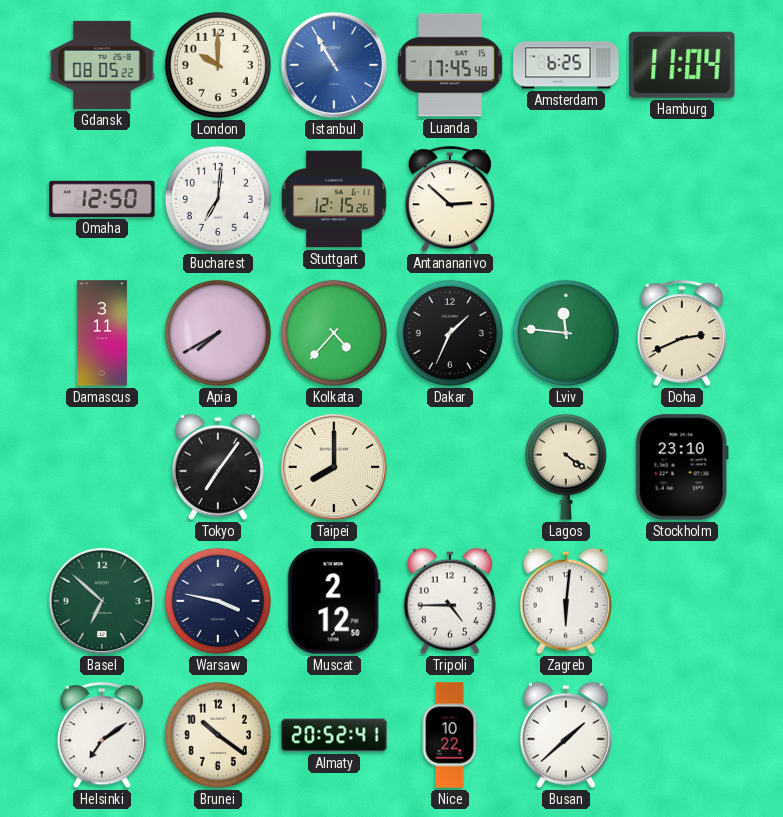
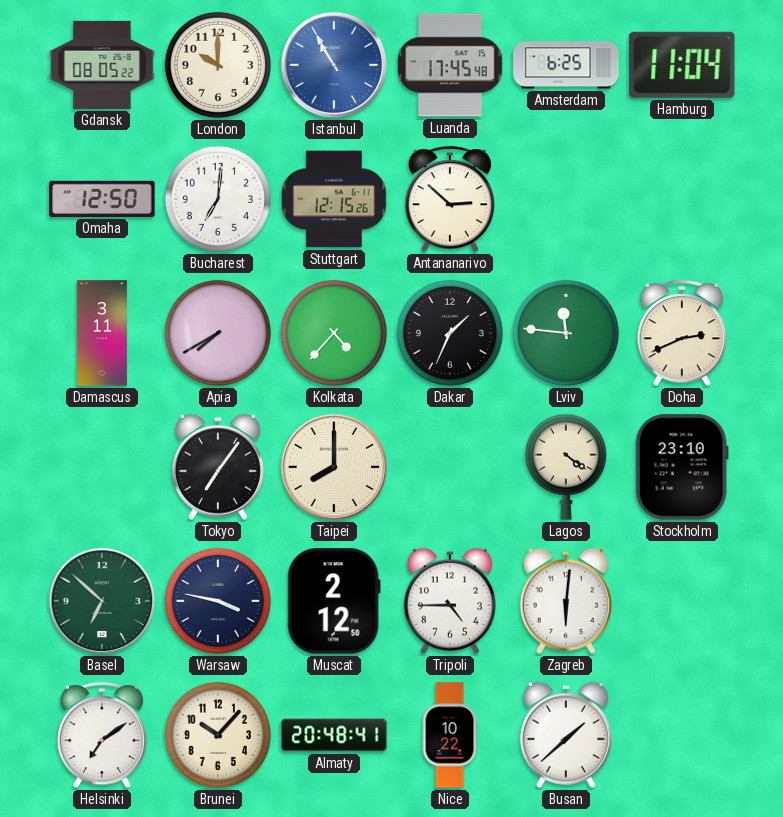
Brunei: 10:21 -> 10:07 (218, 735)
Almaty: 20:52 -> 20:48 (334, 735)
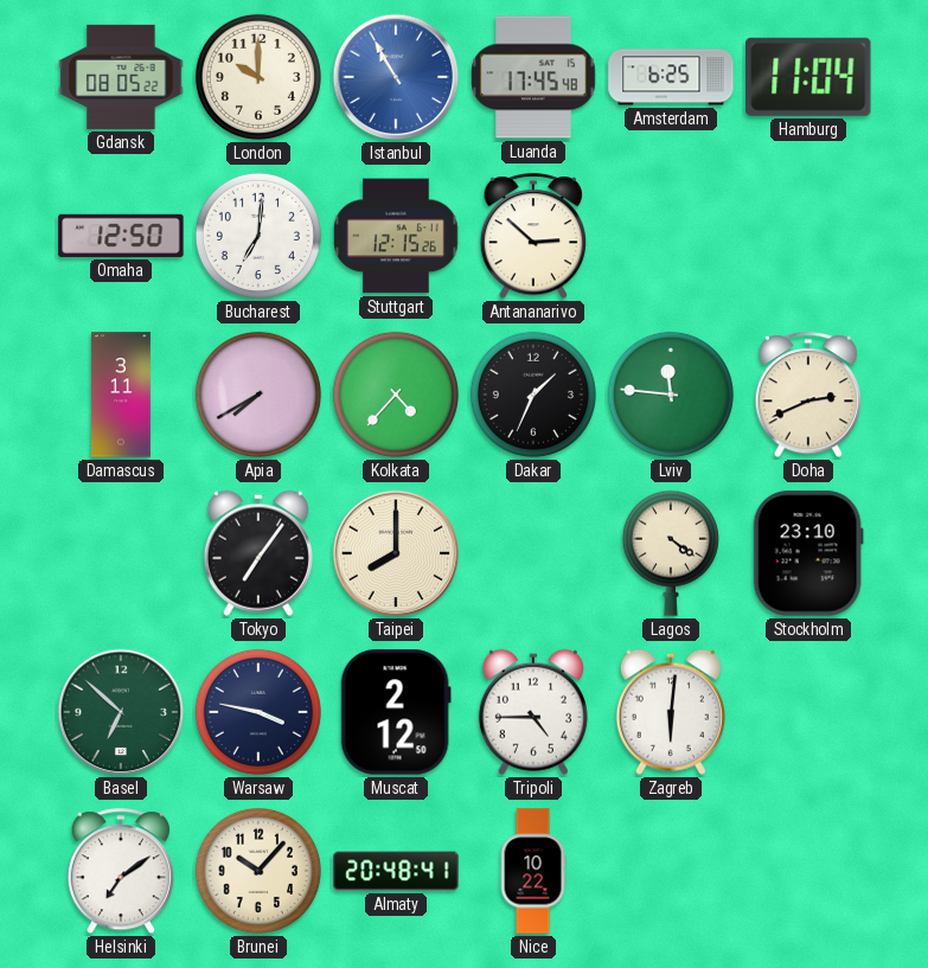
Busan: 1:38 -> none (566, 735)
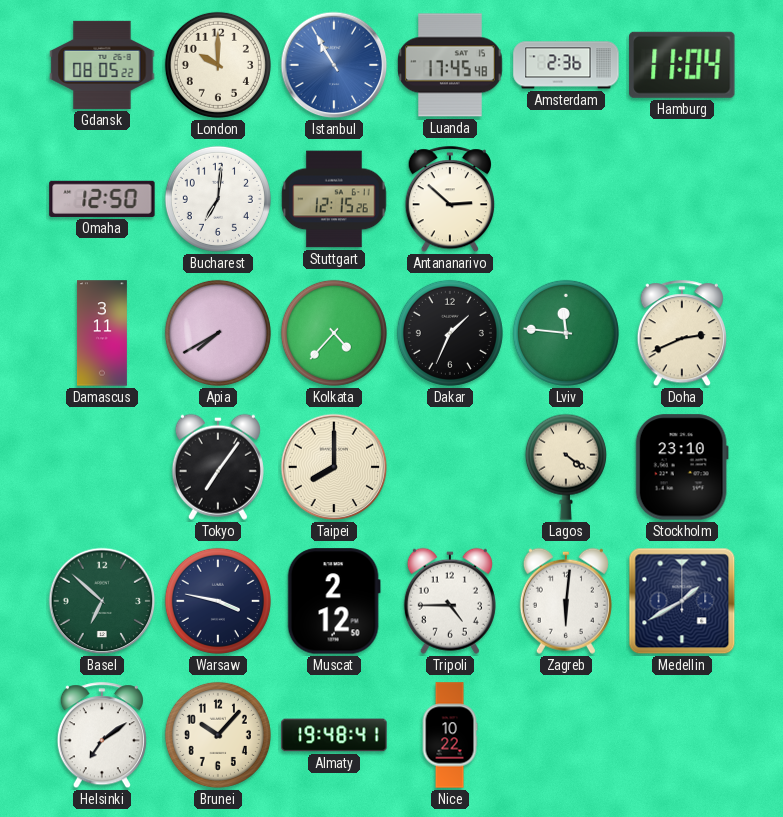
Amsterdam: 6:25 -> 2:36 (566, 65)
Medellin: none -> 1:40 (682, 601)
Almaty: 20:48 -> 19:48 (334, 735)
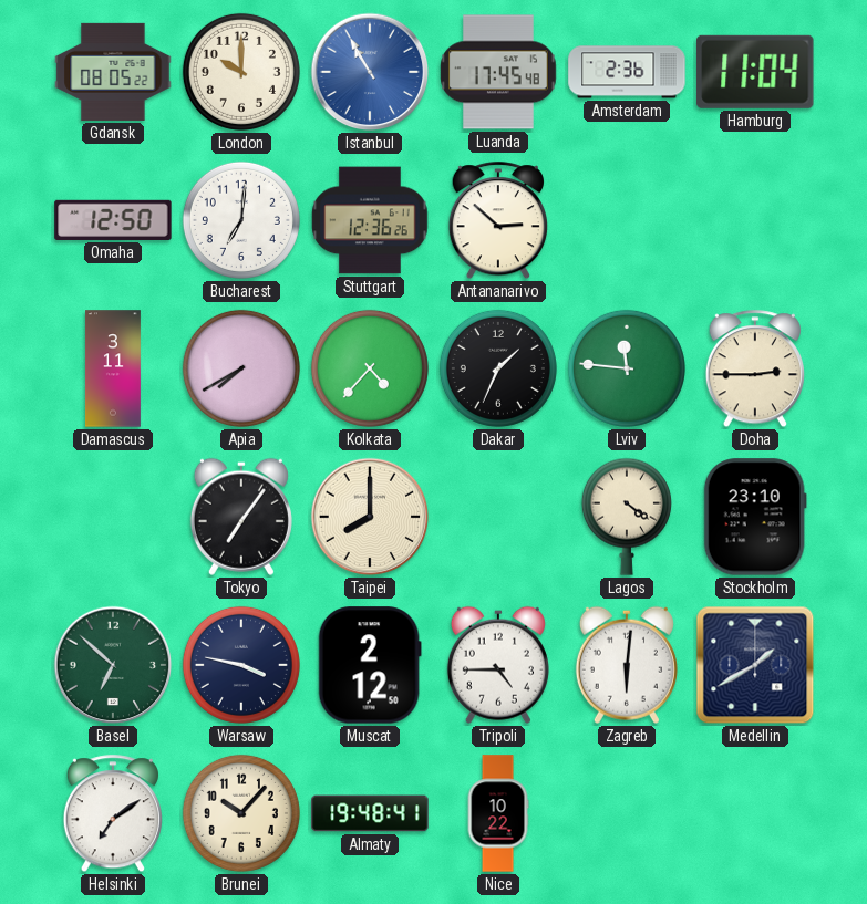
Stuttgart: 12:15 -> 12:36 (370, 220)
Doha: 2:41 -> 2:45 (755, 370)
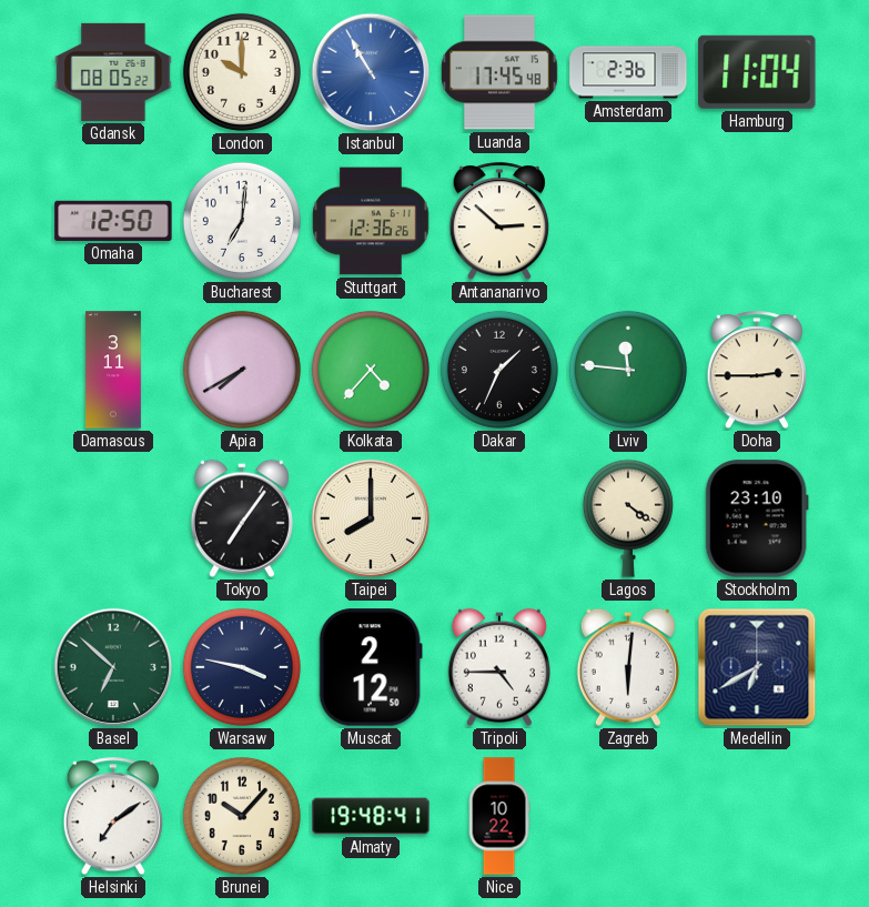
Medellin: 1:40 -> 6:40 (757, 667)
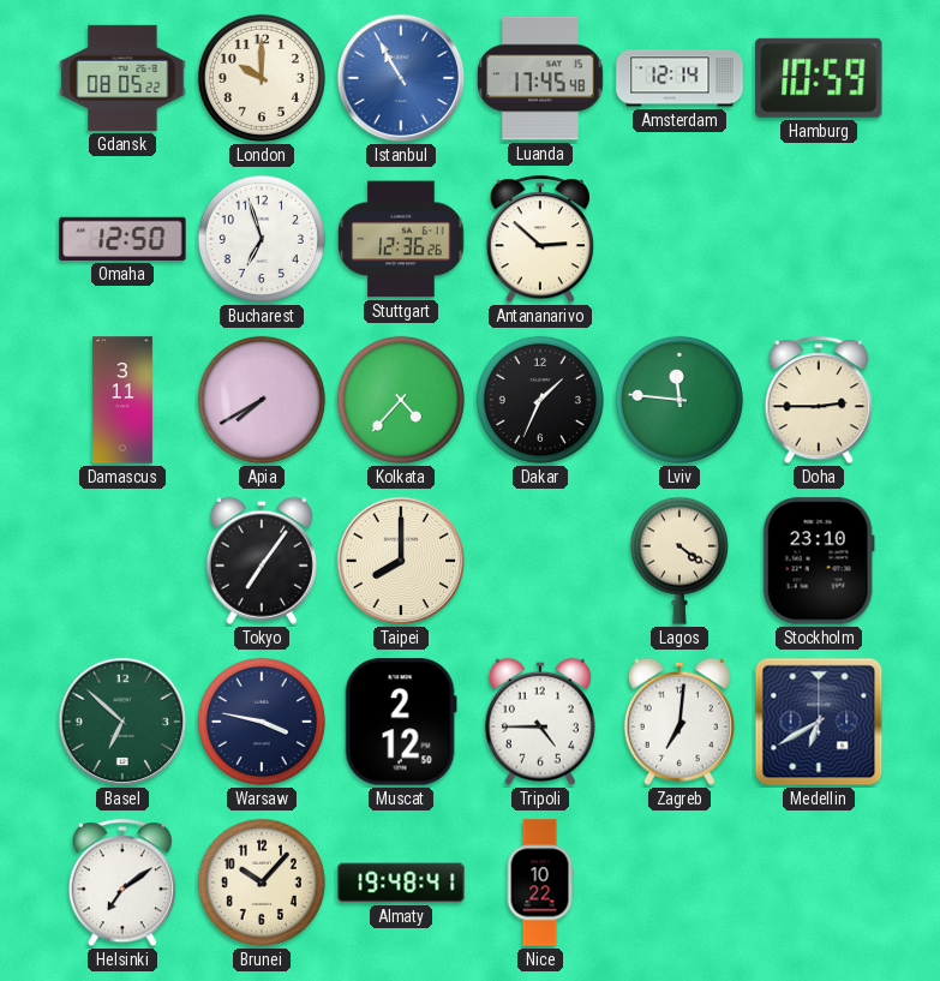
Amsterdam: 2:36 -> 12:14 (679, 78)
Hamburg: 11:04 -> 10:59 (819, 78)
Bucharest: 7:01 -> 6:57 (262, 239)
Zagreb: 6:01 -> 7:01 (679, 722)
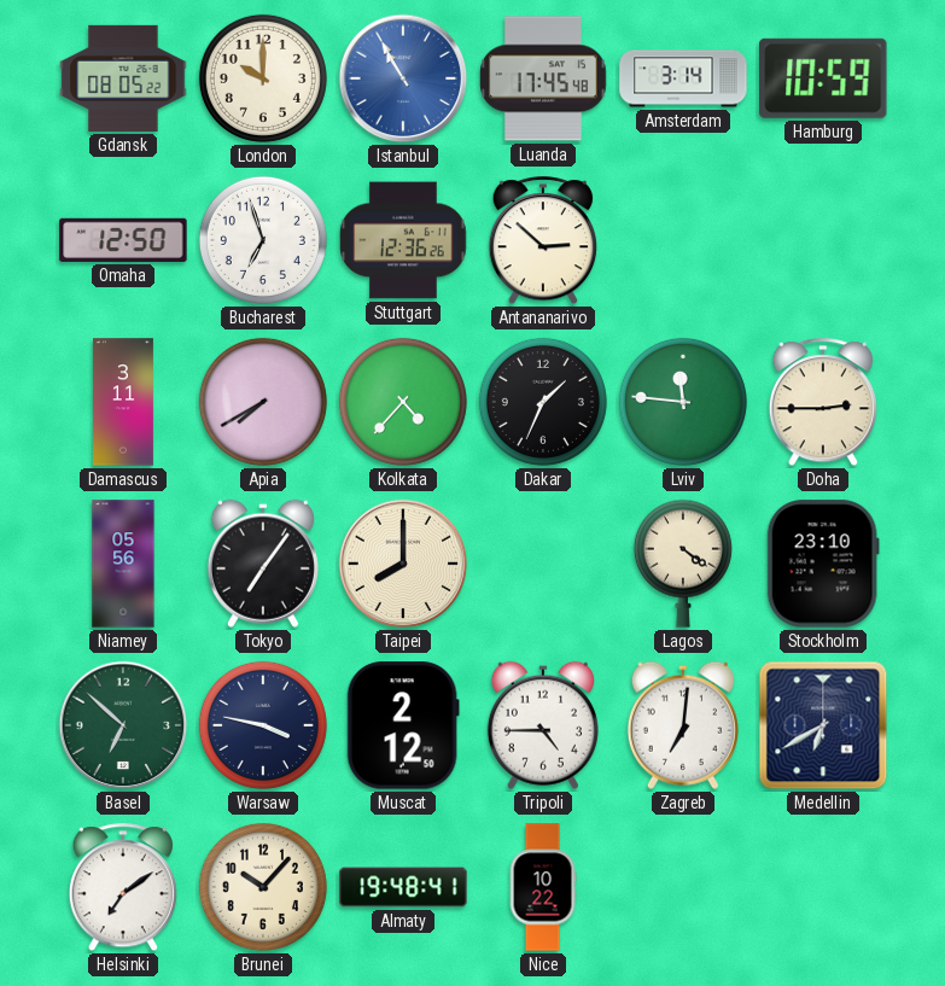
Amsterdam: 12:14 -> 3:14 (683, 78)
Niamey: none -> 05:56 (123, 564)
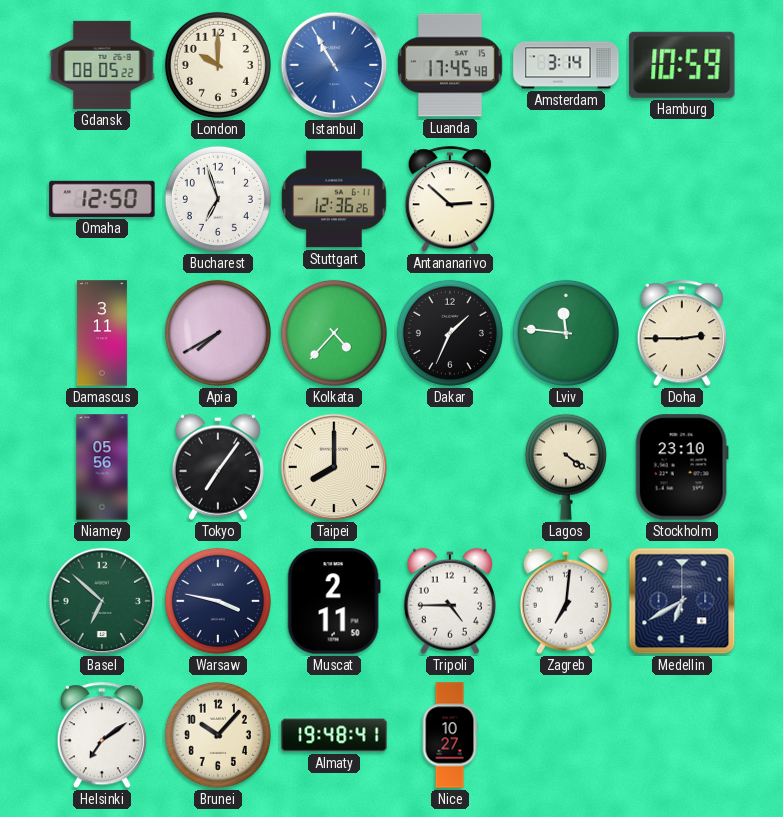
Muscat: 2:12 -> 2:11 (334, 601)
Nice: 10:22 -> 10:27 (450, 735)
